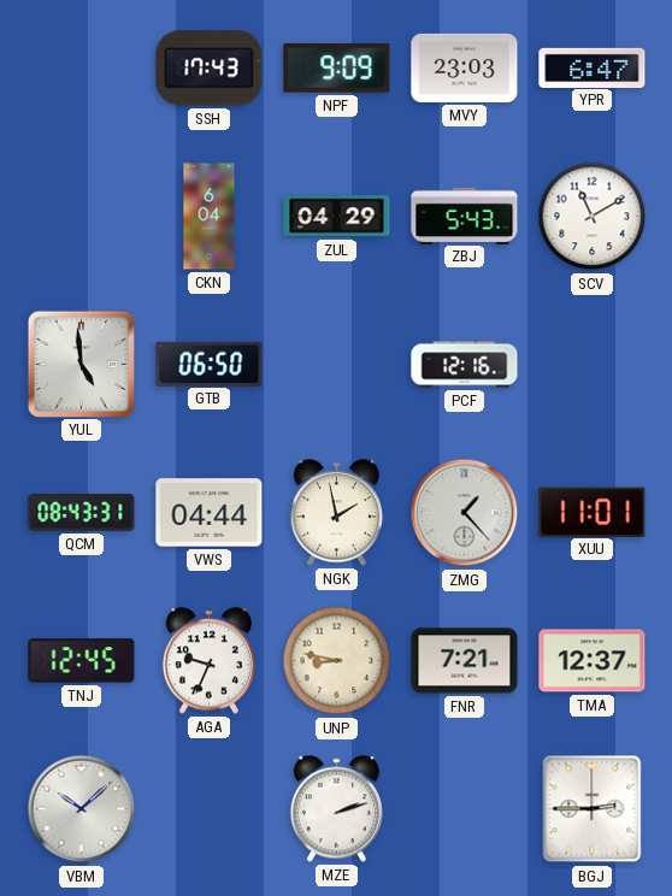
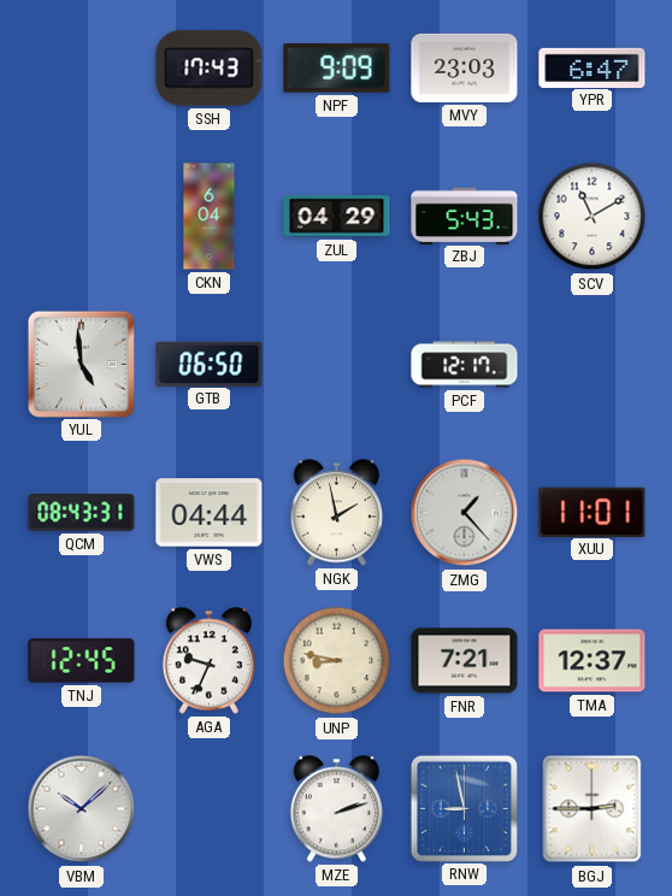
PCF: 12:16 -> 12:17 (465, 365)
RNW: none -> 8:58 (464, 808)
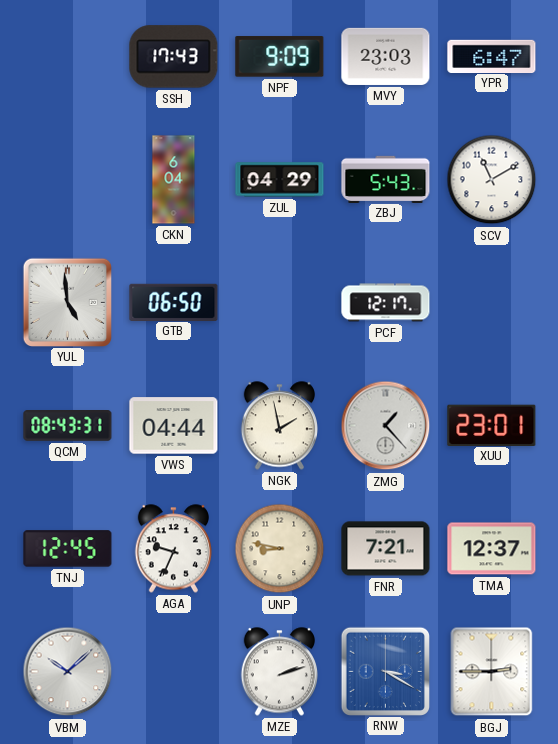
XUU: 11:01 -> 23:01 (492, 425)
RNW: 8:58 -> 3:20 (385, 671)
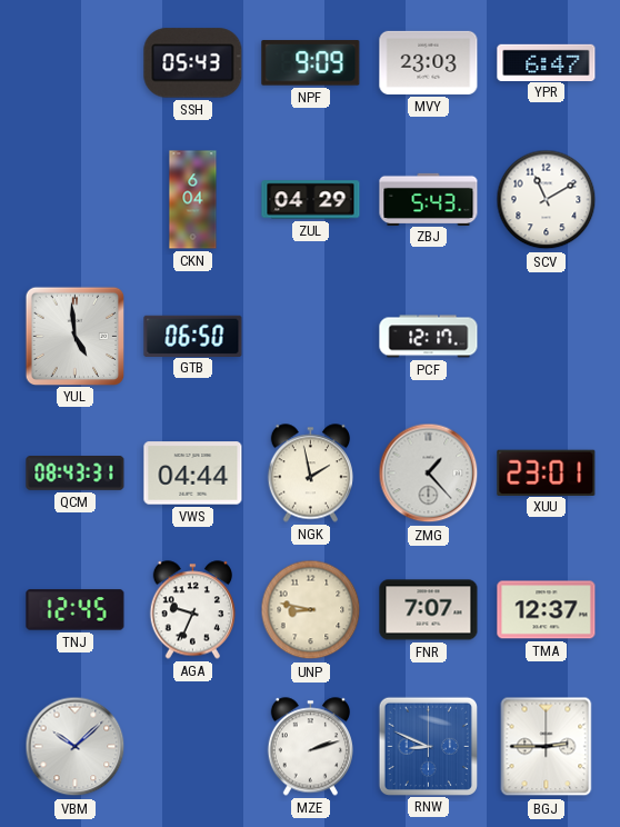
SSH: 17:43 -> 05:43 (193, 63)
FNR: 7:21 -> 7:07 (429, 610)
RNW: 3:20 -> 8:49 (428, 746)
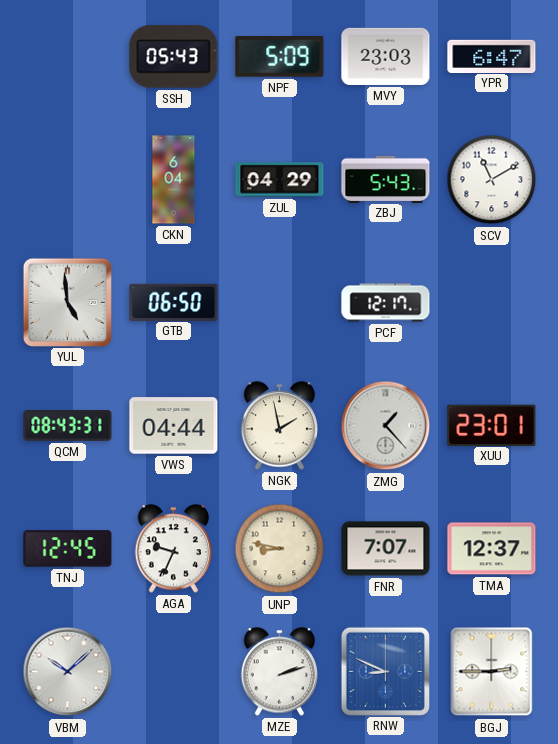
NPF: 9:09 -> 5:09 (280, 57)
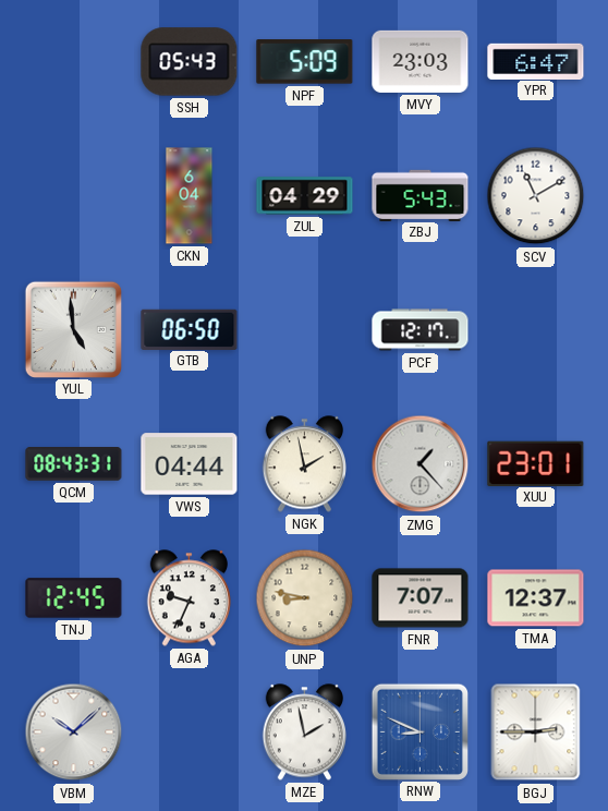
MZE: 2:12 -> 1:58 (304, 733)
